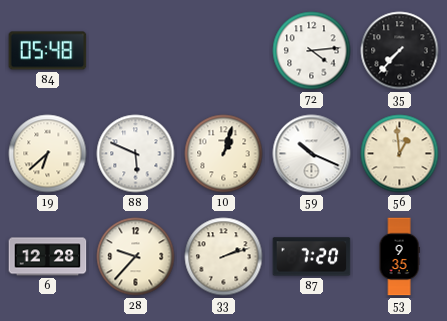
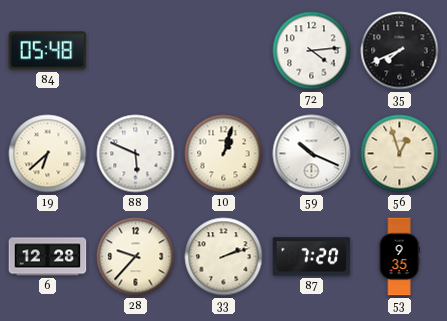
35: 7:37 -> 7:41 (400, 51)
56: 12:59 -> 12:57 (400, 154)
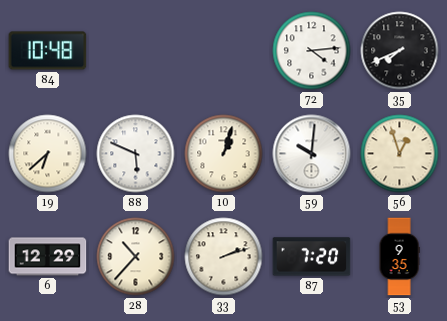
84: 05:48 -> 10:48 (48, 51)
59: 10:19 -> 10:01 (312, 154)
6: 12:28 -> 12:29 (48, 257)
28: 9:37 -> 10:37 (136, 257)
